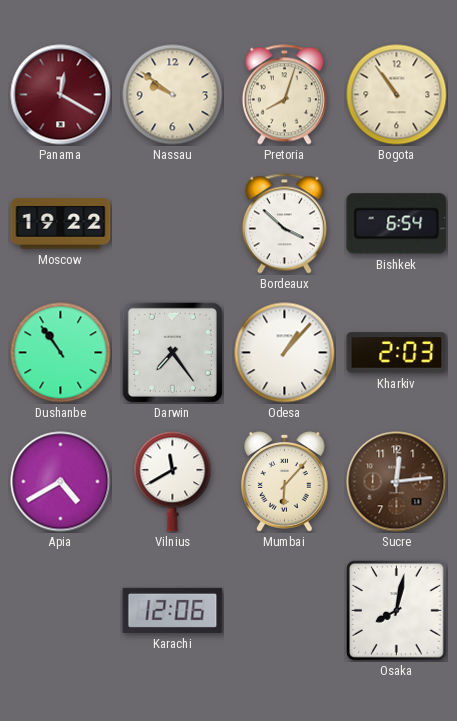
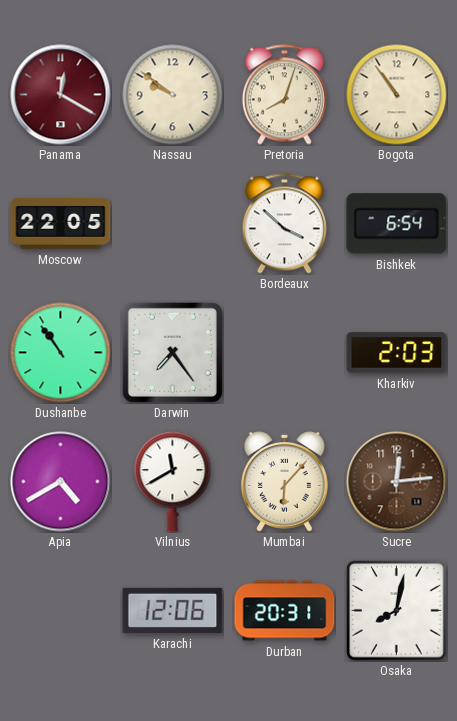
Moscow: 19:22 -> 22:05 (61, 224)
Odesa: 1:07 -> none (285, 353)
Durban: none -> 20:31 (285, 611)
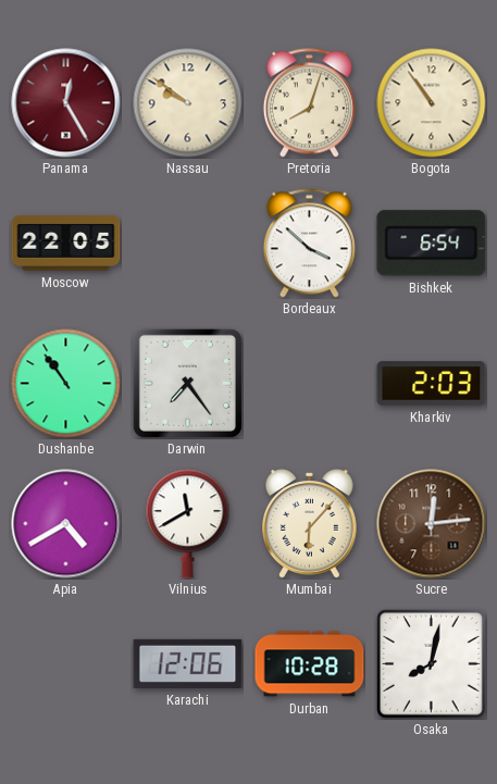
Panama: 12:20 -> 12:25 (66, 103)
Durban: 20:31 -> 10:28 (310, 664)
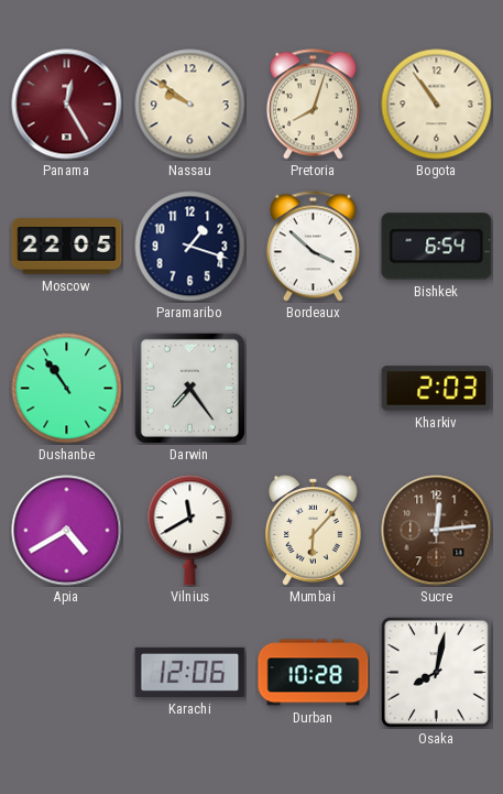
Paramaribo: none -> 1:18 (190, 247)
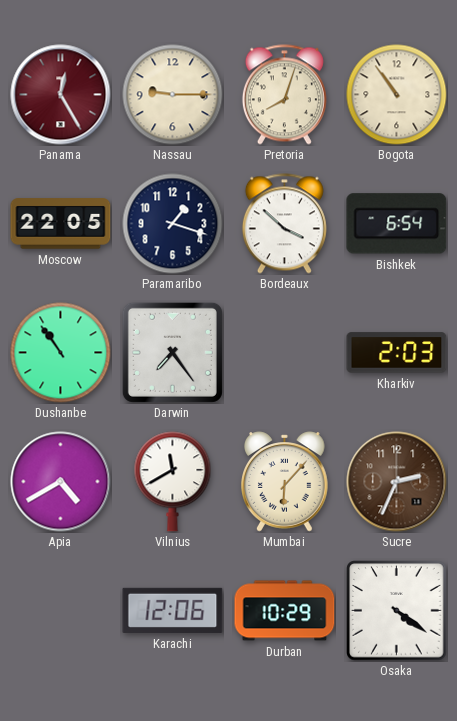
Nassau: 9:51 -> 9:15 (173, 95)
Sucre: 12:14 -> 2:34 (397, 482)
Durban: 10:28 -> 10:29 (285, 611)
Osaka: 8:02 -> 4:21 (397, 611)
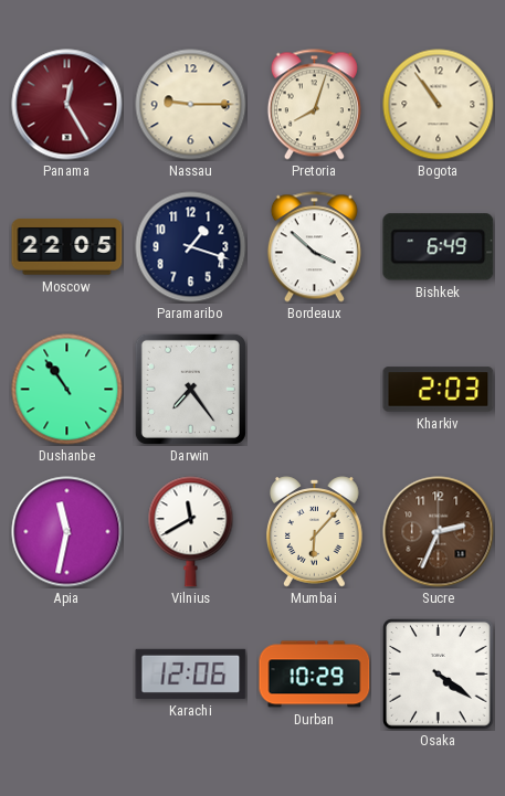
Bishkek: 6:54 -> 6:49 (439, 247)
Apia: 4:40 -> 11:32 (67, 532)
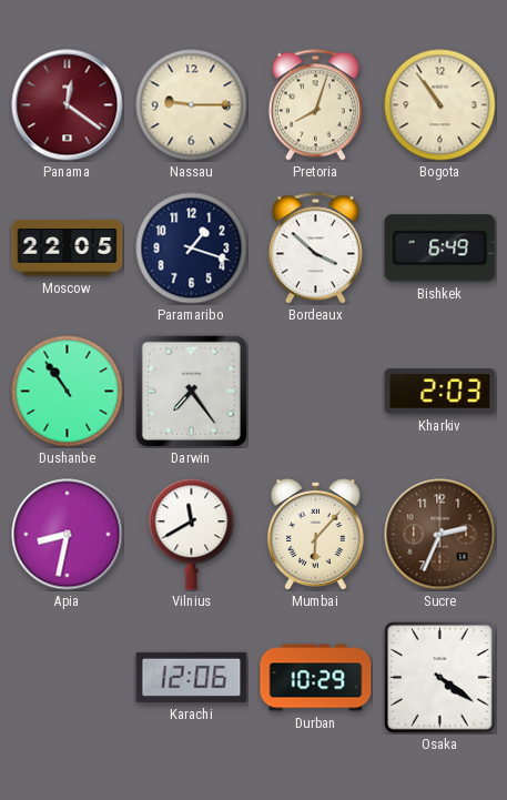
Panama: 12:25 -> 12:21 (68, 105)
Apia: 11:32 -> 8:32 (68, 535)
